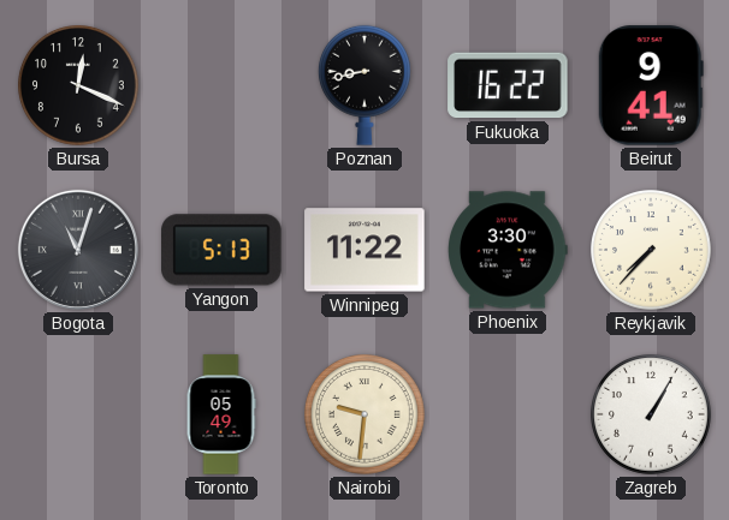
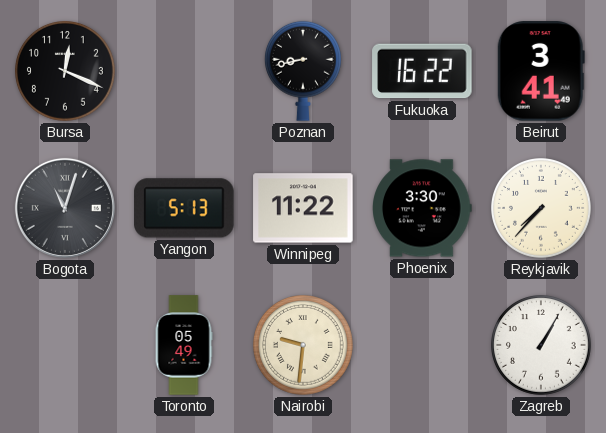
Beirut: 9:41 -> 3:41 (541, 71)
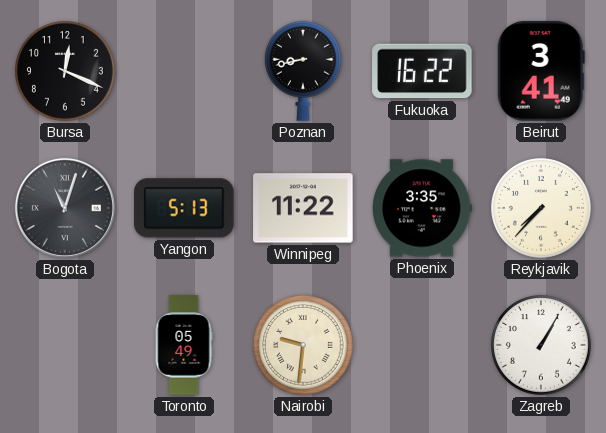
Phoenix: 3:30 -> 3:35 (423, 208)
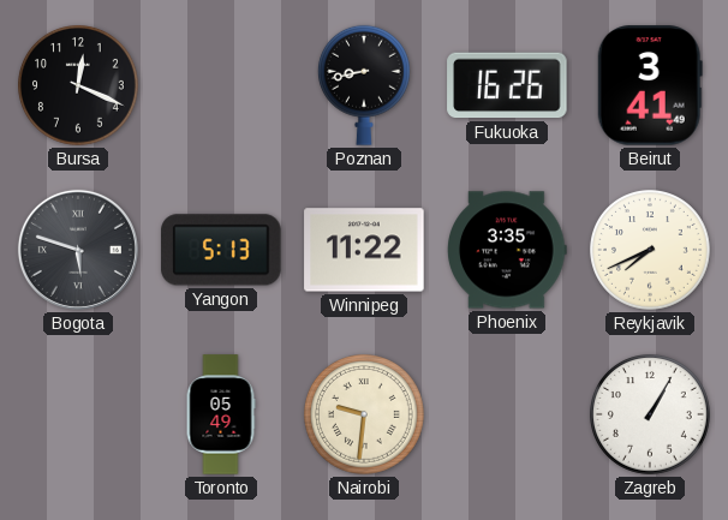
Fukuoka: 16:22 -> 16:26 (507, 85)
Bogota: 11:03 -> 5:48 (78, 250)
Reykjavik: 7:37 -> 7:41 (651, 251)
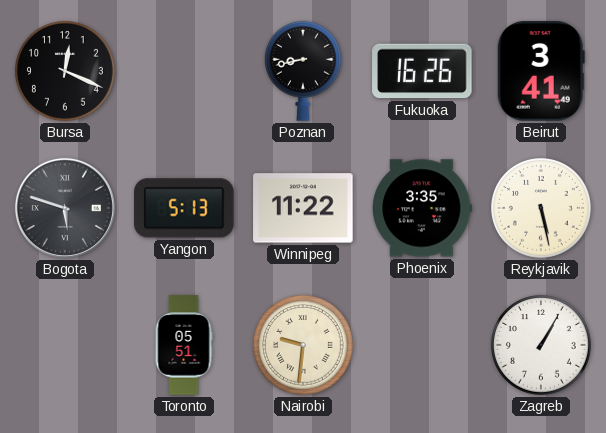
Reykjavik: 7:41 -> 5:28 (542, 209)
Toronto: 05:49 -> 05:51 (184, 345)
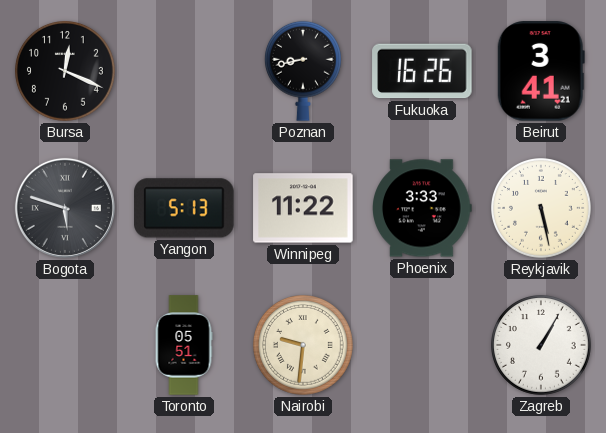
Beirut: 3:41:49 -> 3:41:21 (541, 71)
Phoenix: 3:35 -> 3:33 (423, 208)
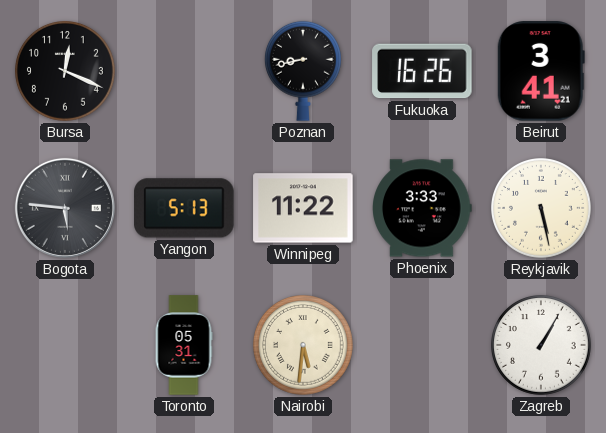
Bogota: 5:48 -> 5:46 (65, 208)
Toronto: 05:51 -> 05:31 (184, 345)
Nairobi: 9:31 -> 5:31 (304, 346)
